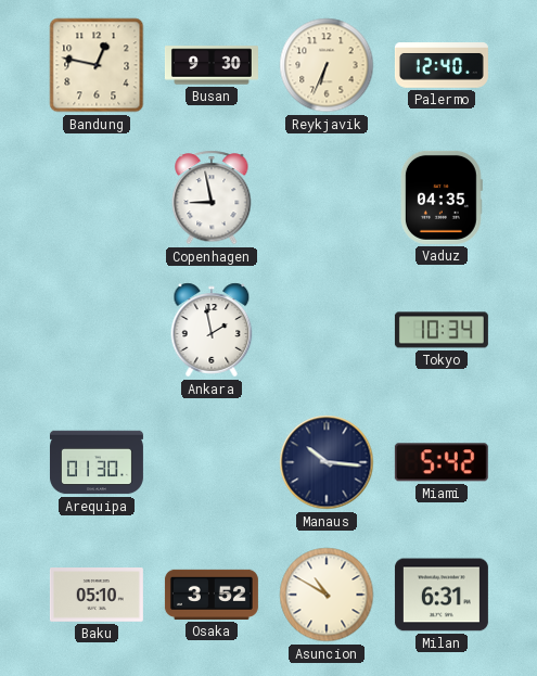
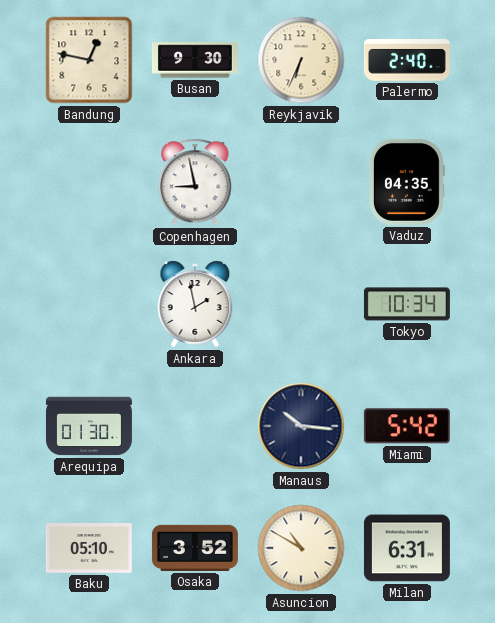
Palermo: 12:40 -> 2:40 (407, 61)
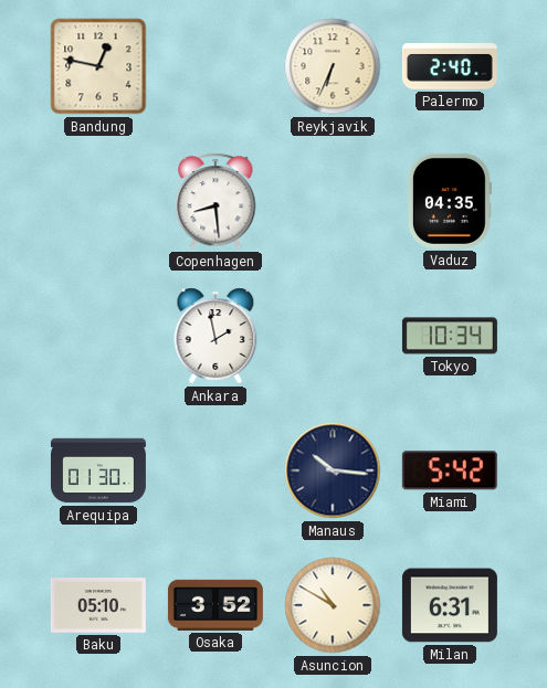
Busan: 9:30 -> none (195, 60)
Copenhagen: 8:58 -> 8:29 (215, 201)
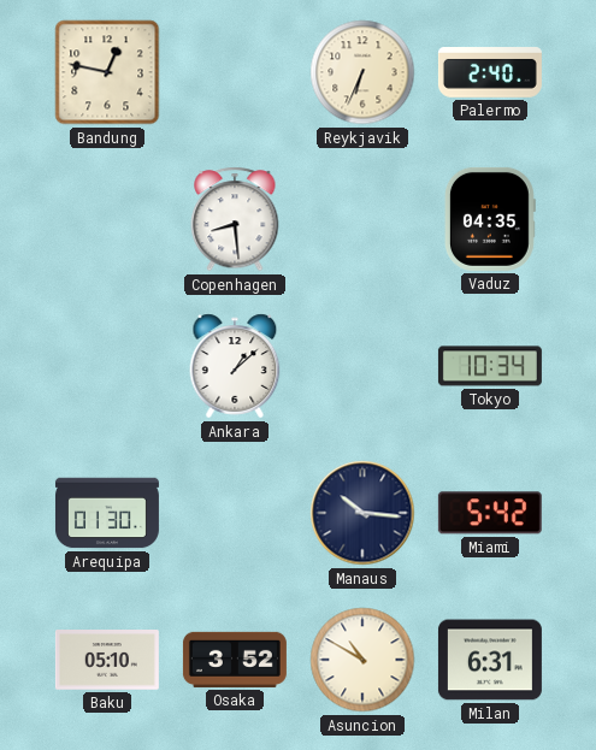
Ankara: 1:58 -> 1:08 (235, 366)
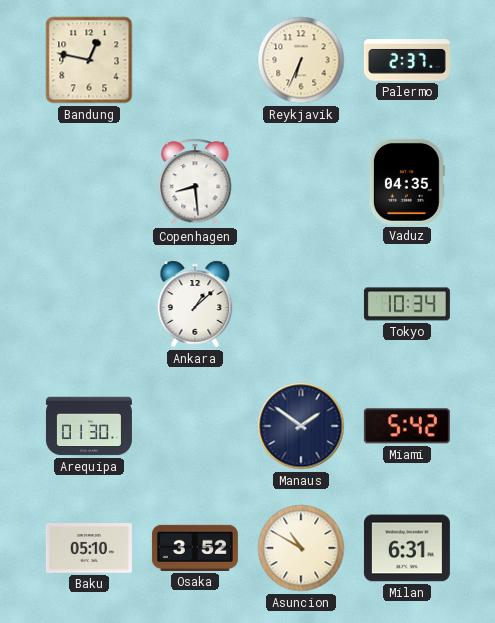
Palermo: 2:40 -> 2:37 (407, 61)
Manaus: 10:16 -> 1:51 (301, 426)
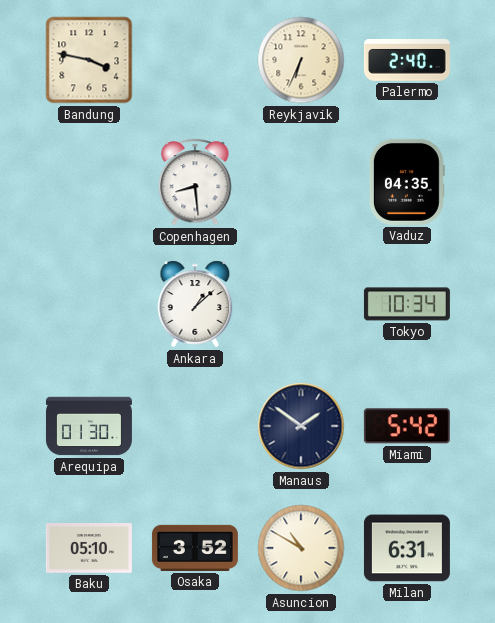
Bandung: 12:47 -> 3:47 (89, 60)
Palermo: 2:37 -> 2:40 (407, 61)
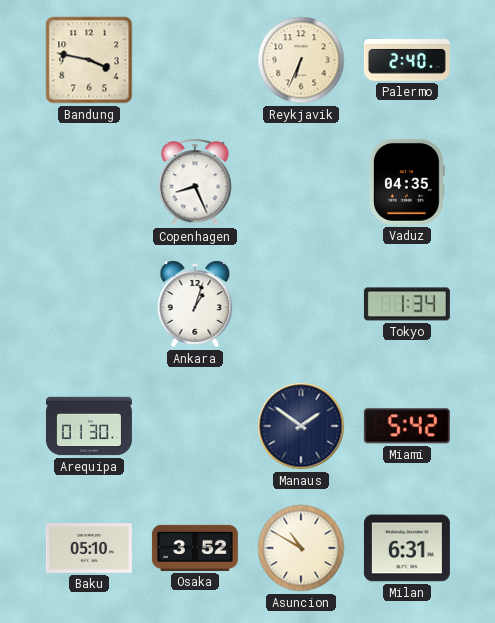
Copenhagen: 8:29 -> 8:26 (195, 182)
Ankara: 1:08 -> 1:03 (195, 304)
Tokyo: 10:34 -> 1:34 (407, 304)
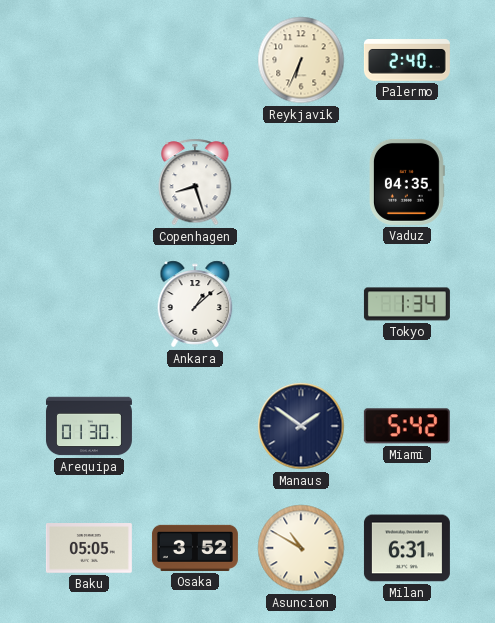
Bandung: 3:47 -> none (89, 60)
Copenhagen: 8:26 -> 8:27 (195, 182)
Ankara: 1:03 -> 1:08 (195, 304)
Baku: 05:10 -> 05:05 (89, 548)
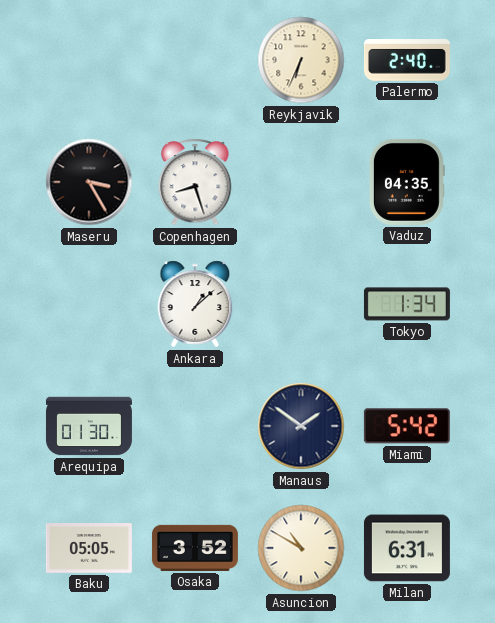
Maseru: none -> 3:25 (89, 182)
